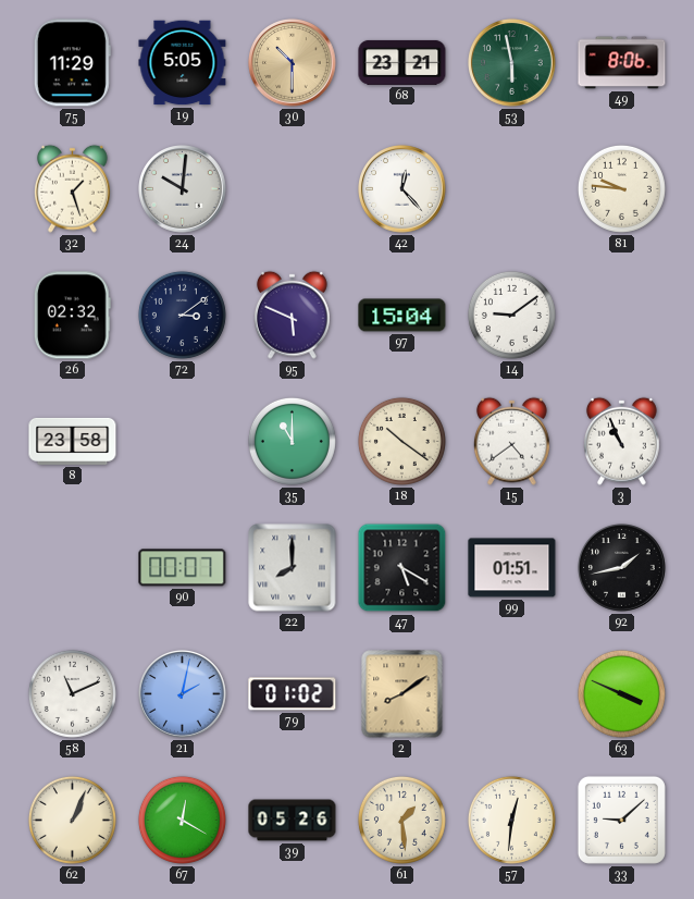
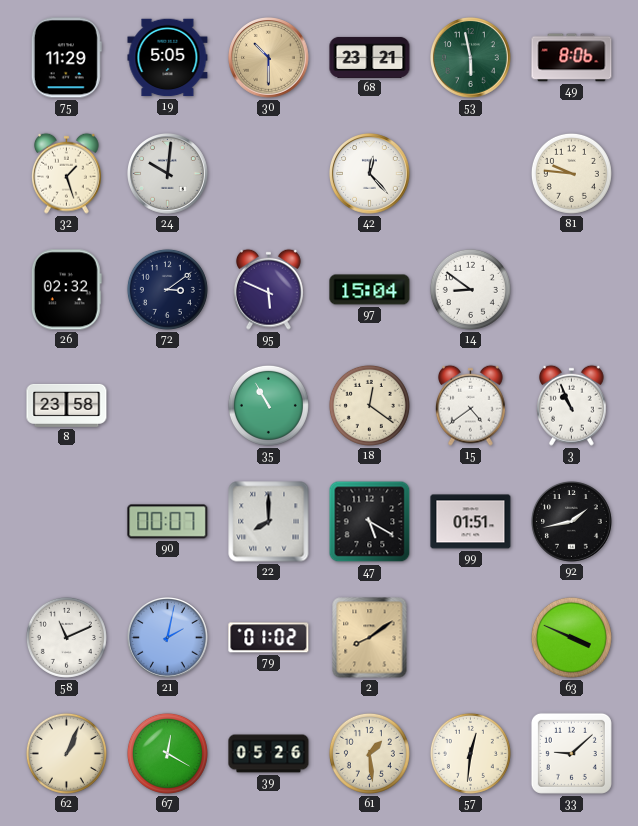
14: 9:09 -> 8:51 (470, 289)
35: 11:00 -> 10:55 (268, 405)
18: 10:21 -> 12:21 (369, 405)
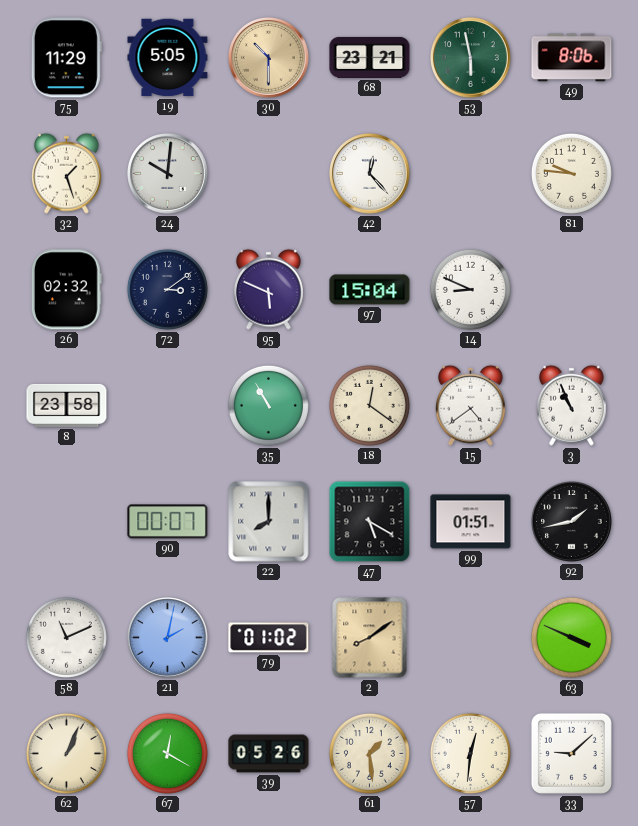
14: 8:51 -> 8:49 (470, 289)
